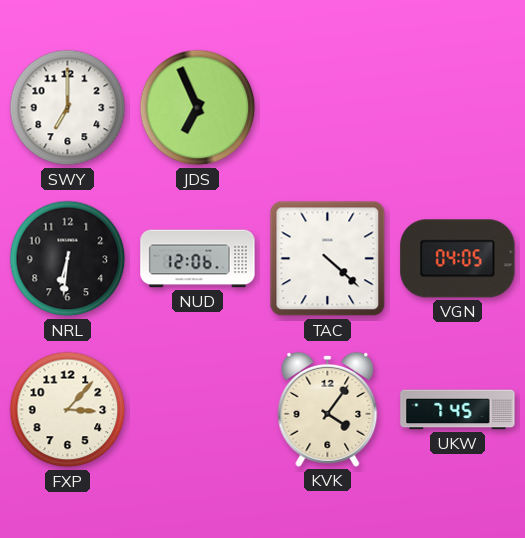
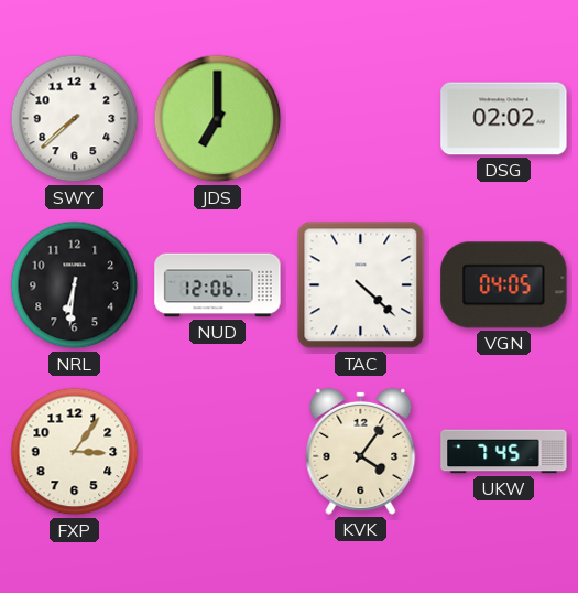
SWY: 7:00 -> 7:38 (75, 119)
JDS: 6:56 -> 7:00 (218, 119)
DSG: none -> 02:02 (504, 119)
FXP: 3:07 -> 3:06 (75, 452)
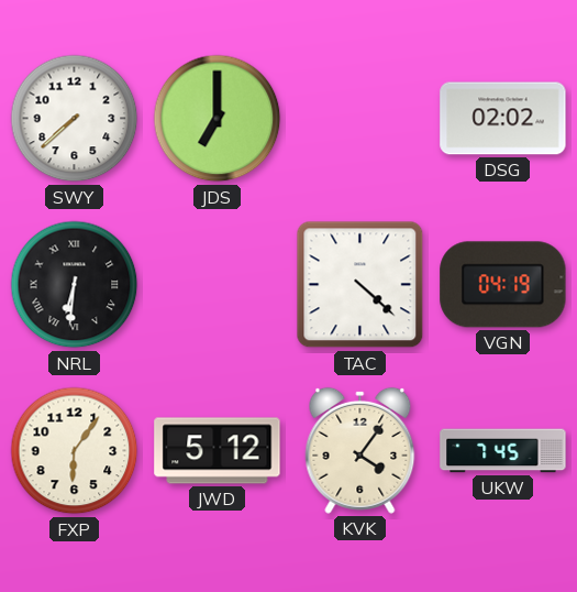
NRL numerals: Arabic -> Roman (75, 285)
NUD: 12:06 -> none (218, 285)
VGN: 04:05 -> 04:19 (503, 285)
FXP: 3:06 -> 6:06 (75, 451)
JWD: none -> 5:12 (218, 451)
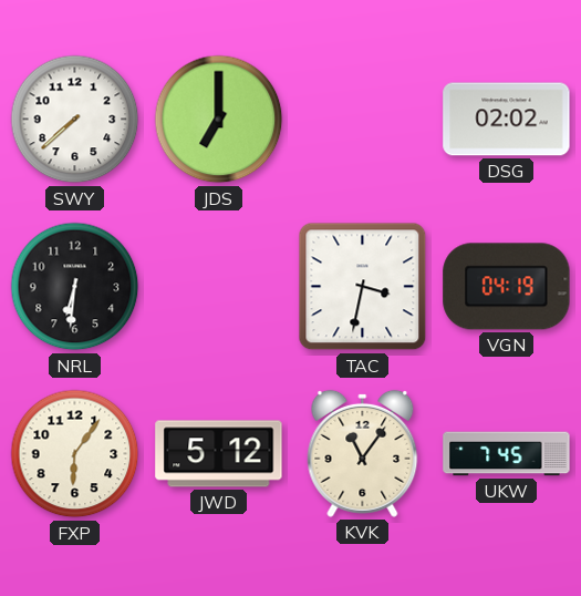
NRL numerals: Roman -> Arabic (75, 287)
TAC: 4:22 -> 3:32 (363, 287)
KVK: 4:06 -> 11:06 (363, 453)
